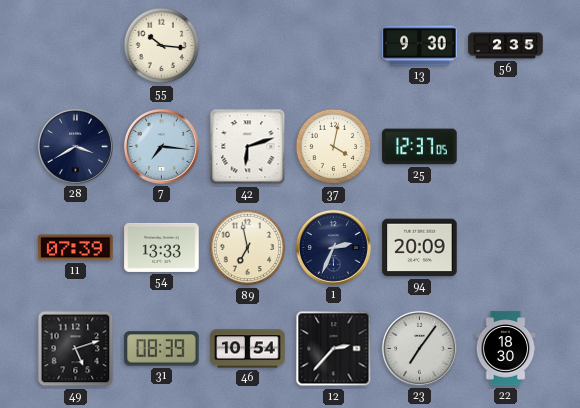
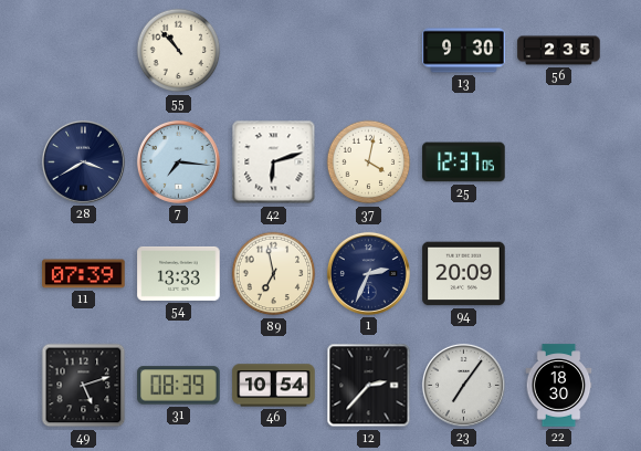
55: 10:16 -> 10:53 (179, 51)
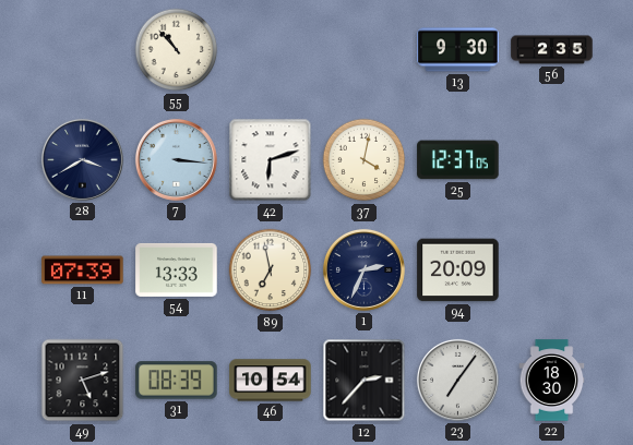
7: 7:16 -> 3:16 (176, 159)
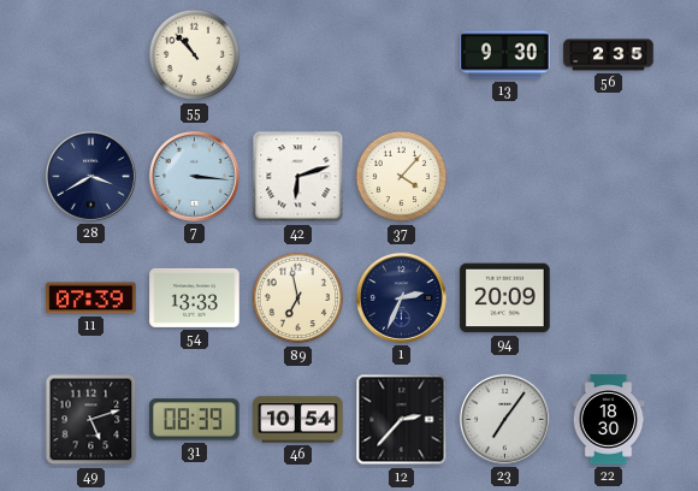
37: 4:02 -> 4:07 (402, 177)
25: 12:37 -> none (458, 160)
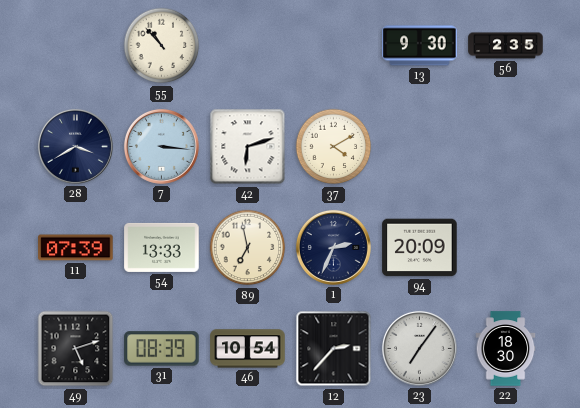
37: 4:07 -> 4:10 (334, 147)
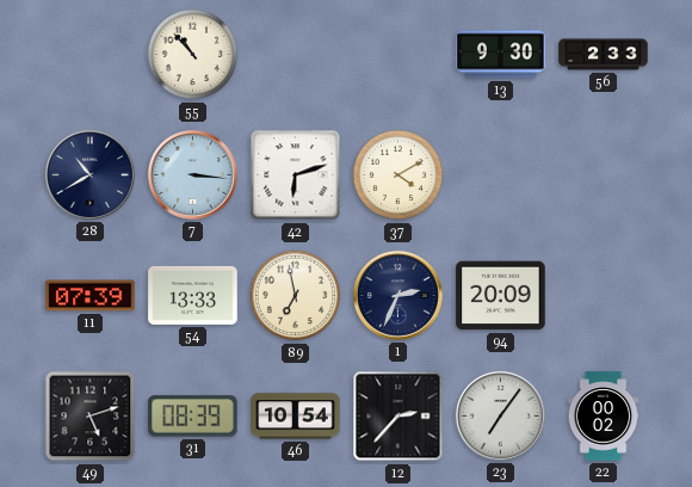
56: 2:35 -> 2:33 (604, 55)
28: 3:40 -> 10:40 (89, 174)
22: 18:30 -> 00:02 (604, 417)
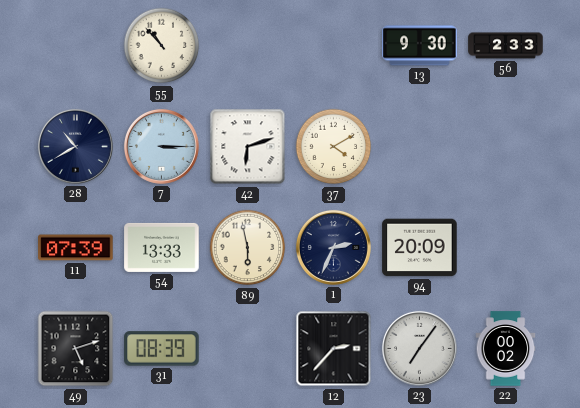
7: 3:16 -> 3:15 (161, 146)
89: 6:58 -> 5:58 (248, 248)
46: 10:54 -> none (296, 417)
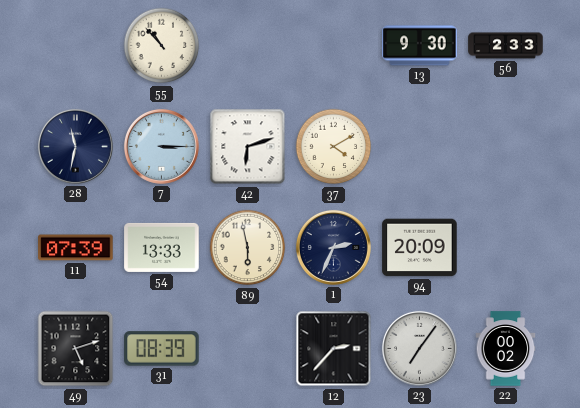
28: 10:40 -> 11:32 (75, 146)
